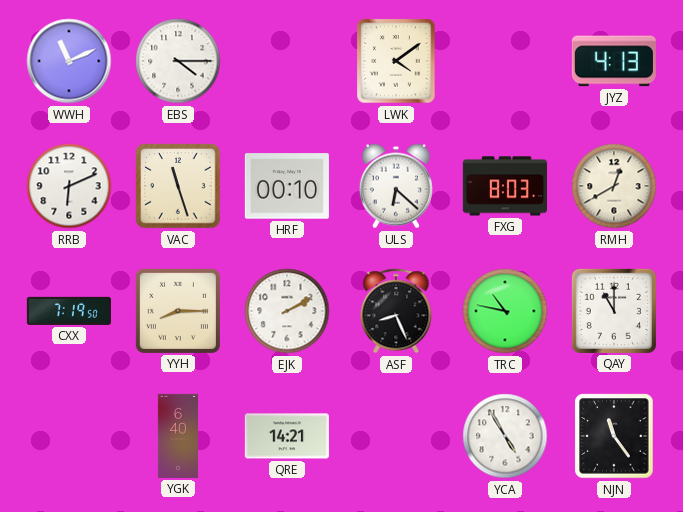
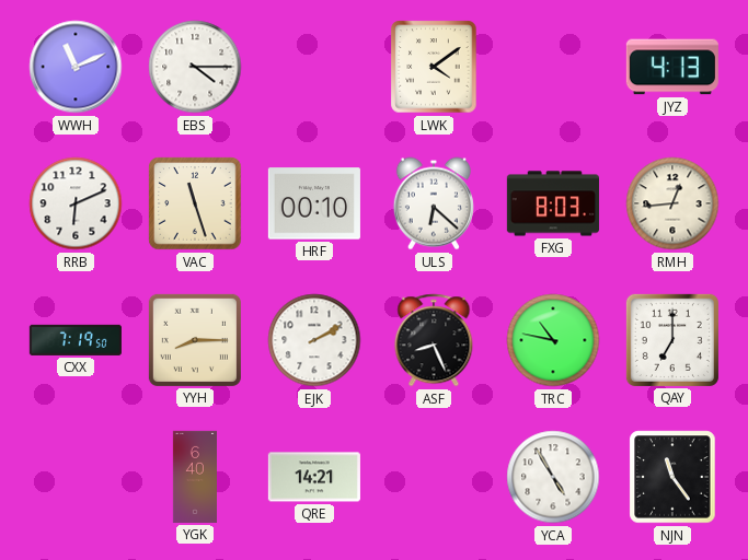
RMH: 12:40 -> 12:44 (672, 203)
QAY: 11:00 -> 7:00 (672, 340)
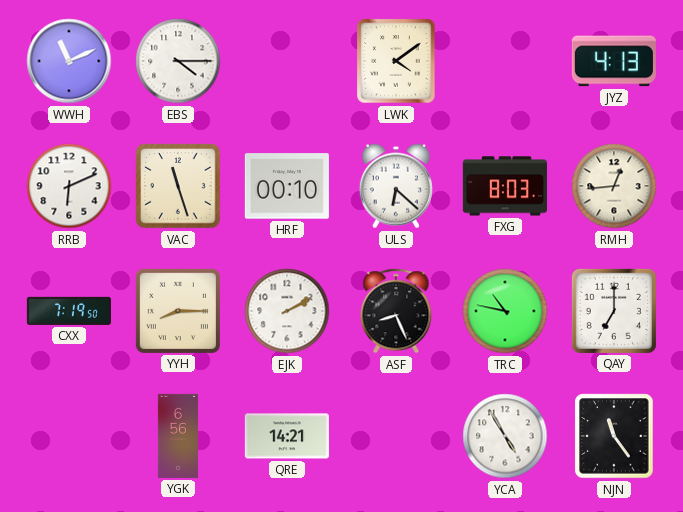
YGK: 6:40 -> 6:56 (177, 436)
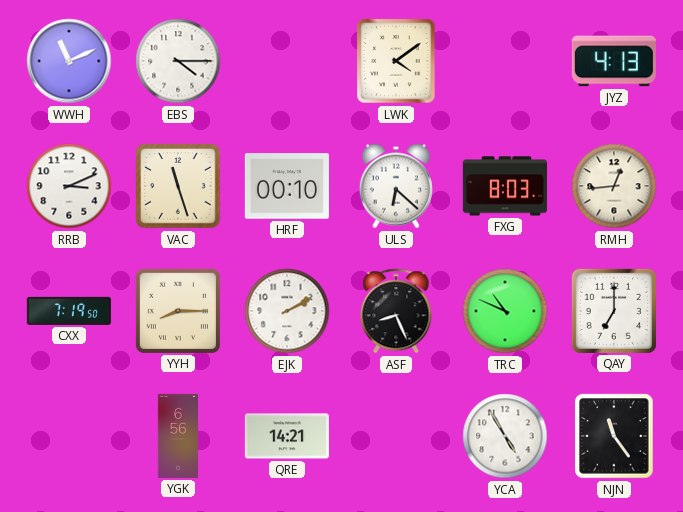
RRB: 6:11 -> 3:11 (69, 186)
TRC: 10:47 -> 10:49 (505, 311)
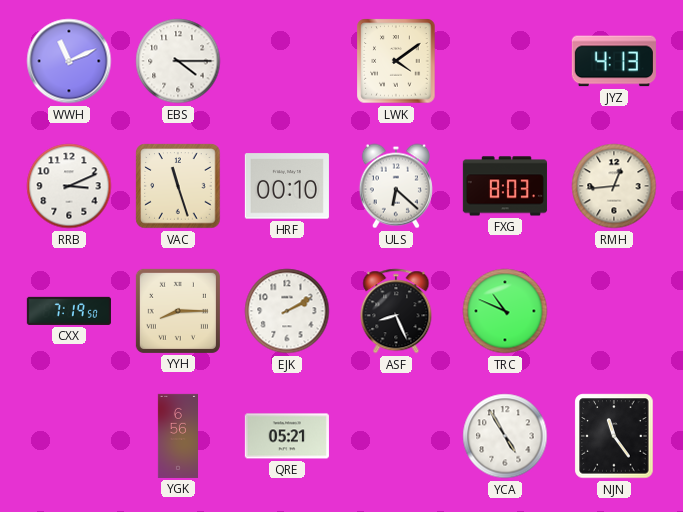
QAY: 7:00 -> none (614, 311)
QRE: 14:21 -> 05:21 (287, 436)
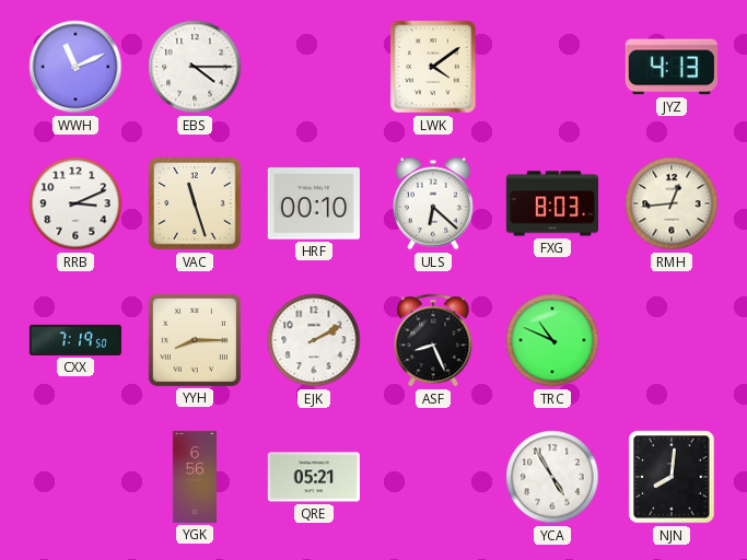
NJN: 11:24 -> 8:01 (672, 477)
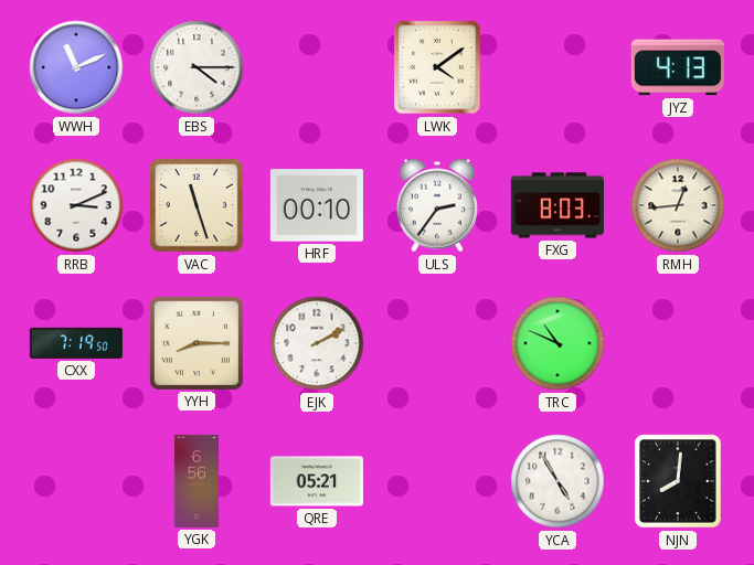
ULS: 6:22 -> 2:36 (437, 205)
ASF: 8:26 -> none (433, 340)
